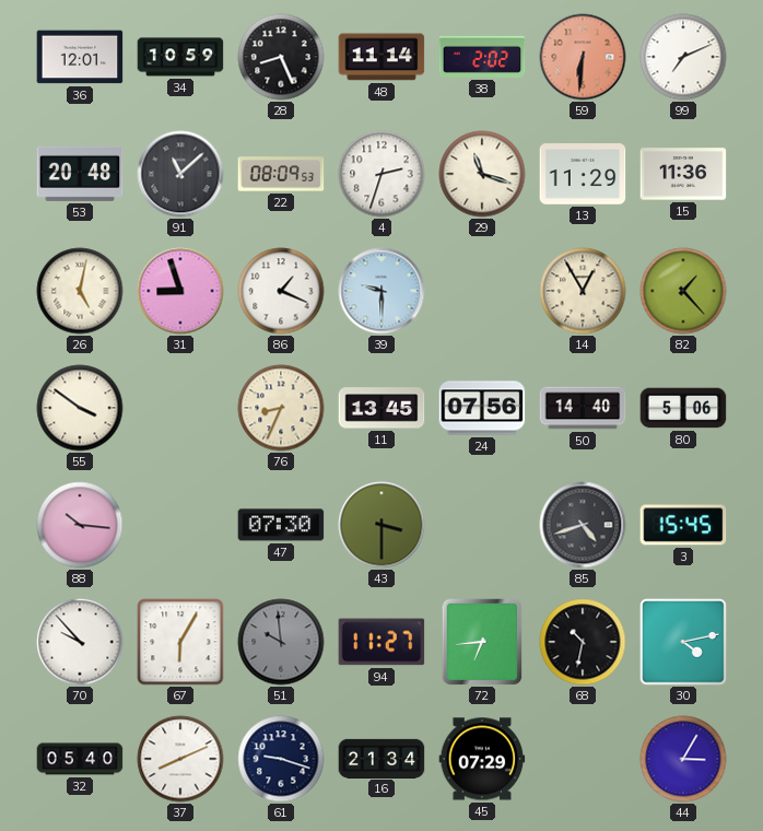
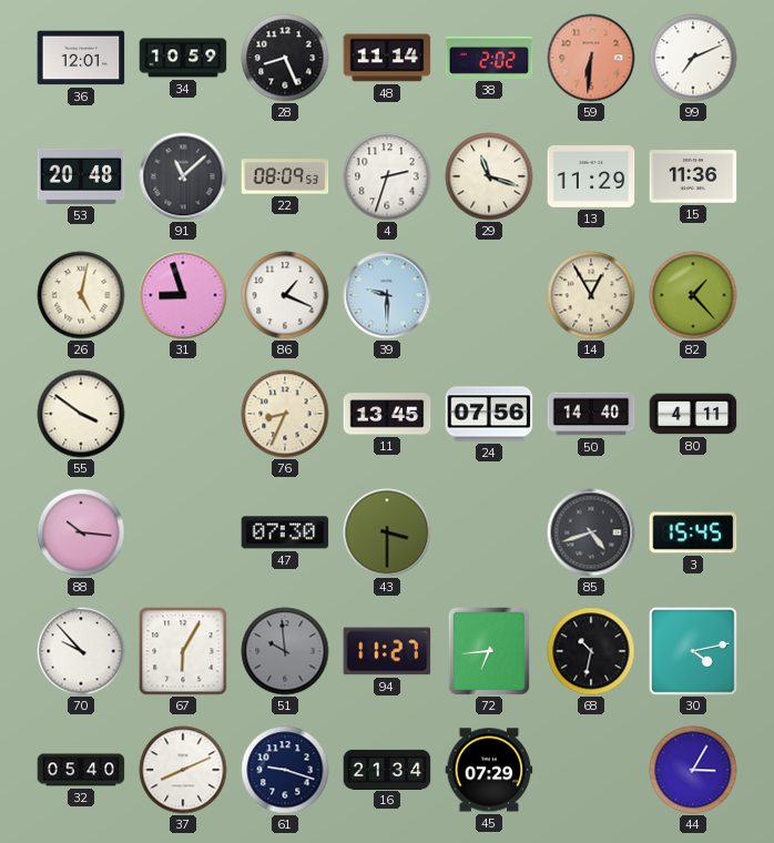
80: 5:06 -> 4:11 (693, 414)
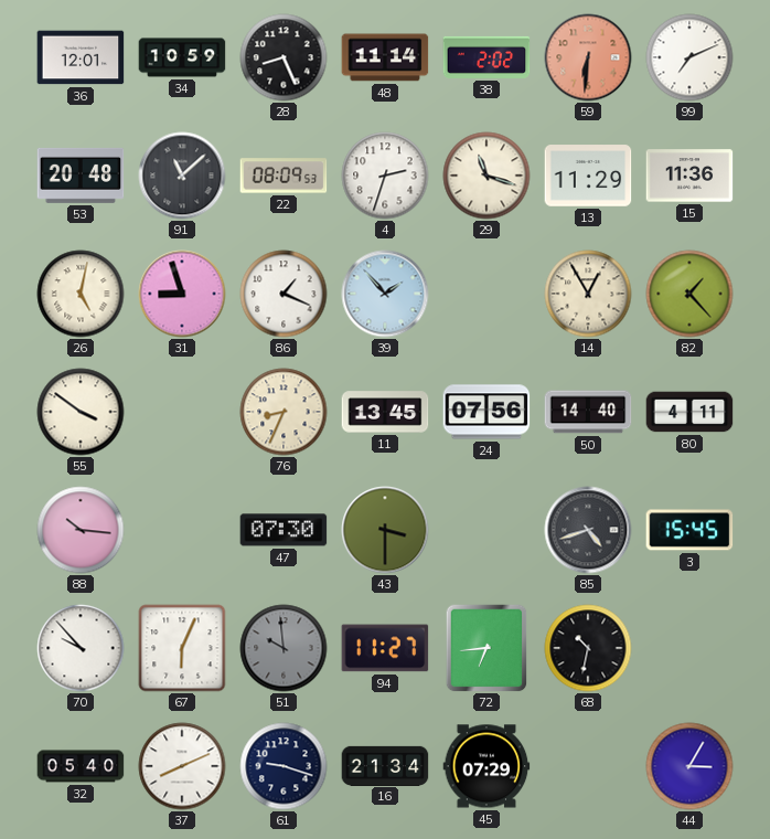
39: 9:30 -> 1:53 (385, 294)
67: 6:05 -> 6:04 (182, 648)
30: 4:13 -> none (693, 651)
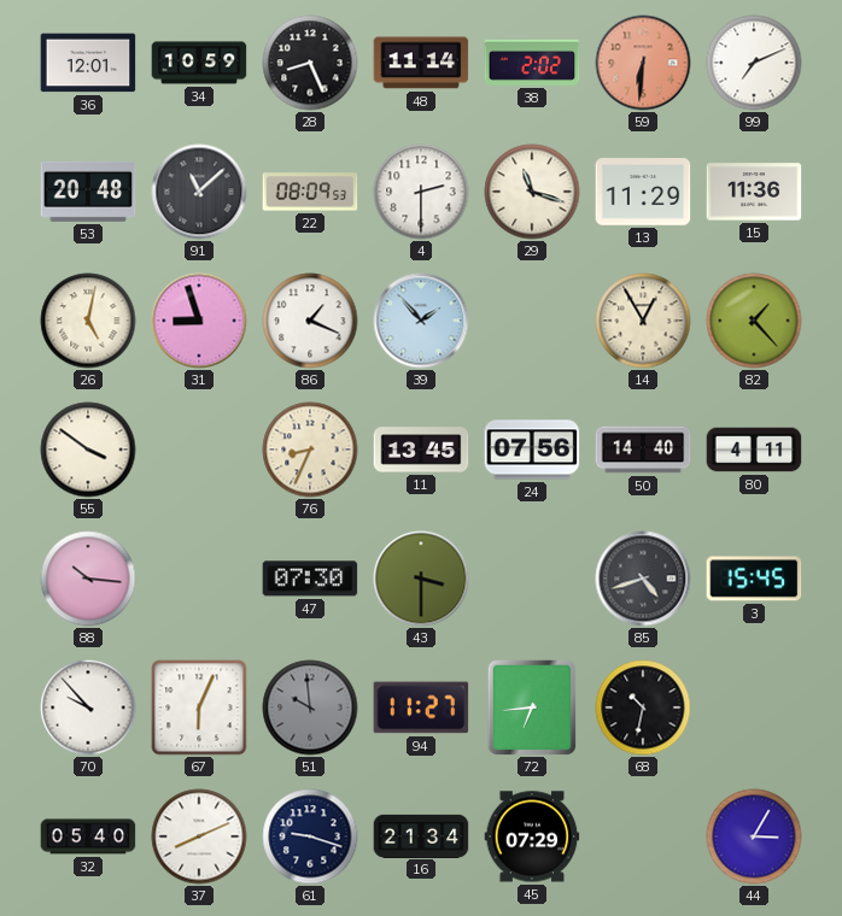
4: 2:33 -> 2:30 (421, 192)
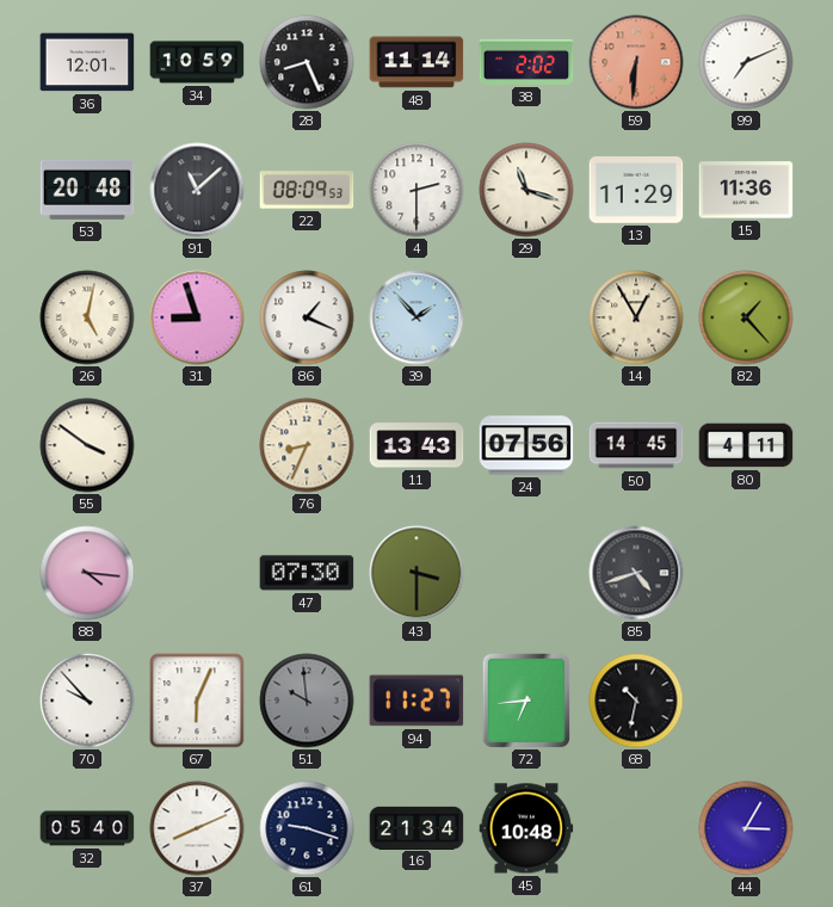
11: 13:45 -> 13:43 (416, 445)
50: 14:40 -> 14:45 (636, 445)
88: 10:16 -> 4:16 (87, 573)
3: 15:45 -> none (754, 579)
45: 07:29 -> 10:48 (526, 828)
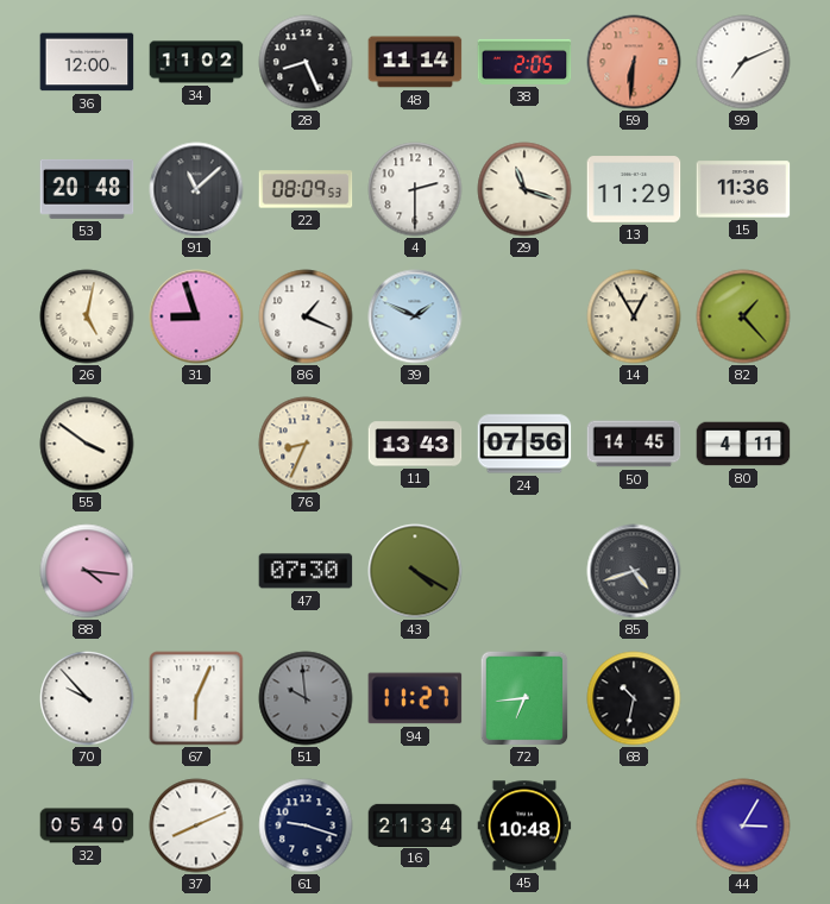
36: 12:01 -> 12:00 (87, 62)
34: 10:59 -> 11:02 (196, 62)
38: 2:02 -> 2:05 (524, 62)
39: 1:53 -> 1:49 (415, 316)
43: 3:30 -> 4:20 (415, 571)
